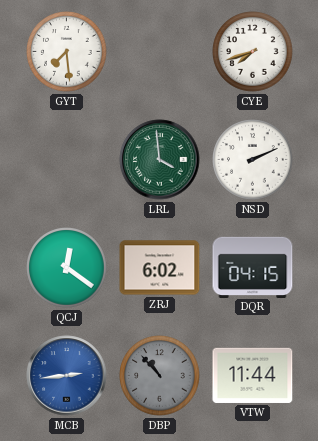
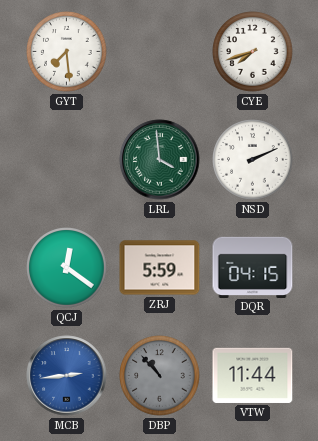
ZRJ: 6:02 -> 5:59 (160, 268)
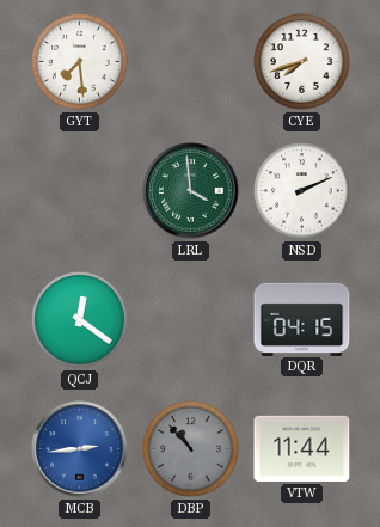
ZRJ: 5:59 -> none (160, 268)
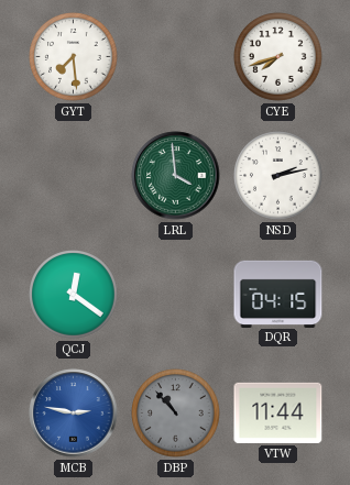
NSD: 2:11 -> 2:13 (278, 176)
MCB: 2:44 -> 2:47 (74, 414)
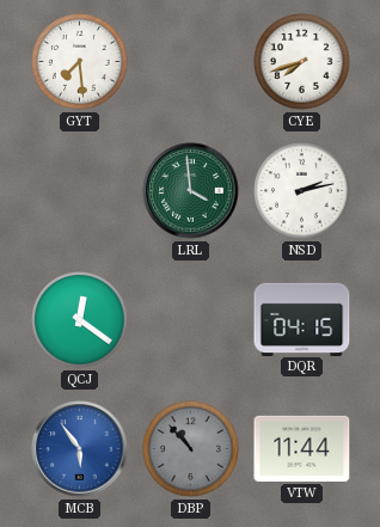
MCB: 2:47 -> 5:54 (80, 449)
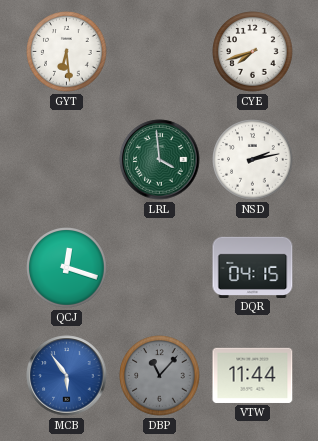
GYT: 7:29 -> 6:29 (67, 52)
QCJ: 12:21 -> 12:18 (67, 268)
DBP: 10:53 -> 11:07 (160, 376)
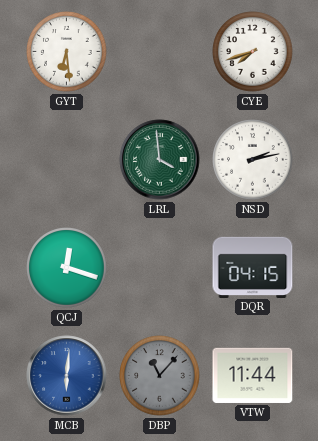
MCB: 5:54 -> 6:01 (67, 376)
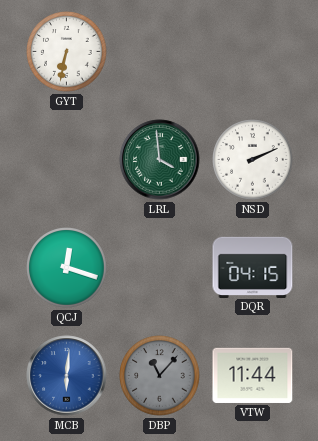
GYT: 6:29 -> 6:32 (67, 52)
CYE: 7:42 -> none (253, 52)
NSD: 2:13 -> 2:11 (253, 160)
